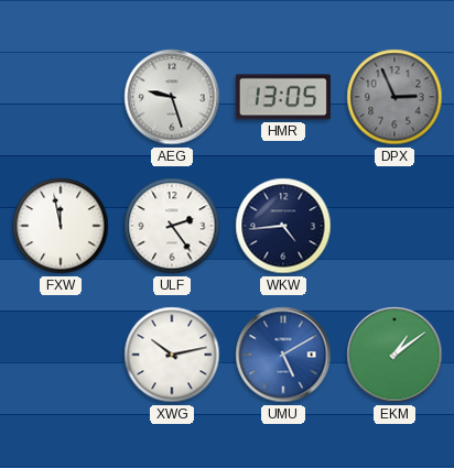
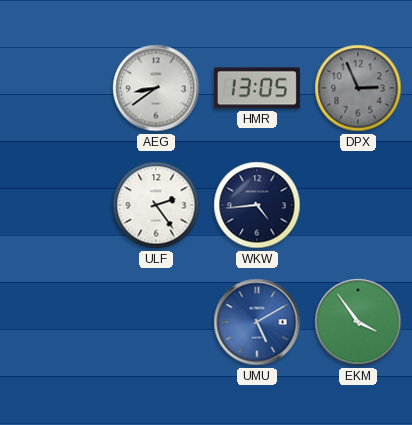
AEG: 9:27 -> 8:39 (156, 88)
FXW: 11:58 -> none (61, 226)
XWG: 10:13 -> none (172, 355)
EKM: 1:09 -> 3:54 (358, 322)
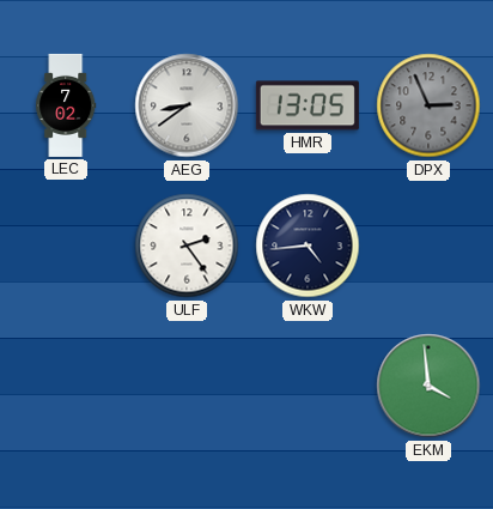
LEC: none -> 7:02 (66, 105)
UMU: 5:10 -> none (257, 322)
EKM: 3:54 -> 3:59 (428, 386)
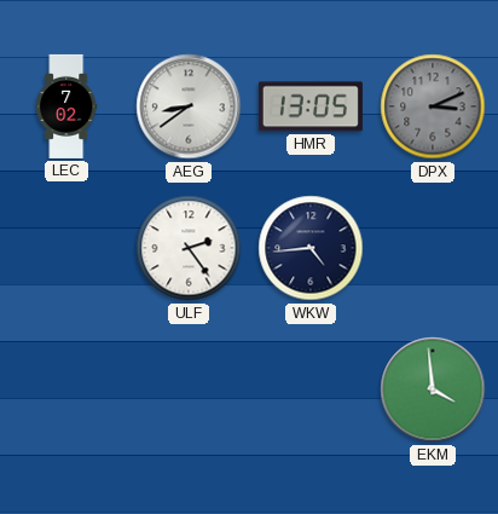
DPX: 2:56 -> 3:11 (433, 106)
